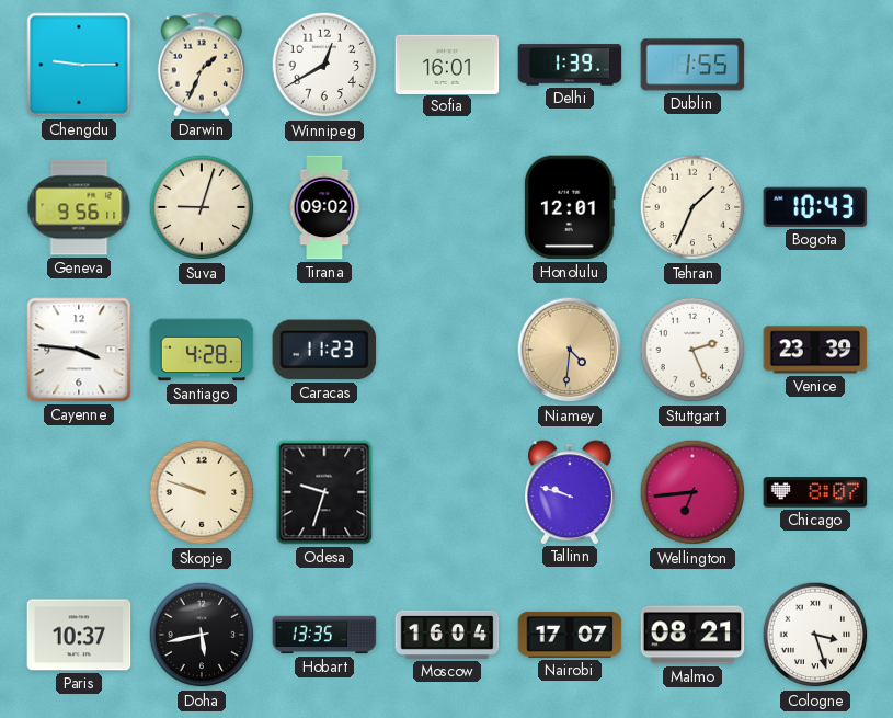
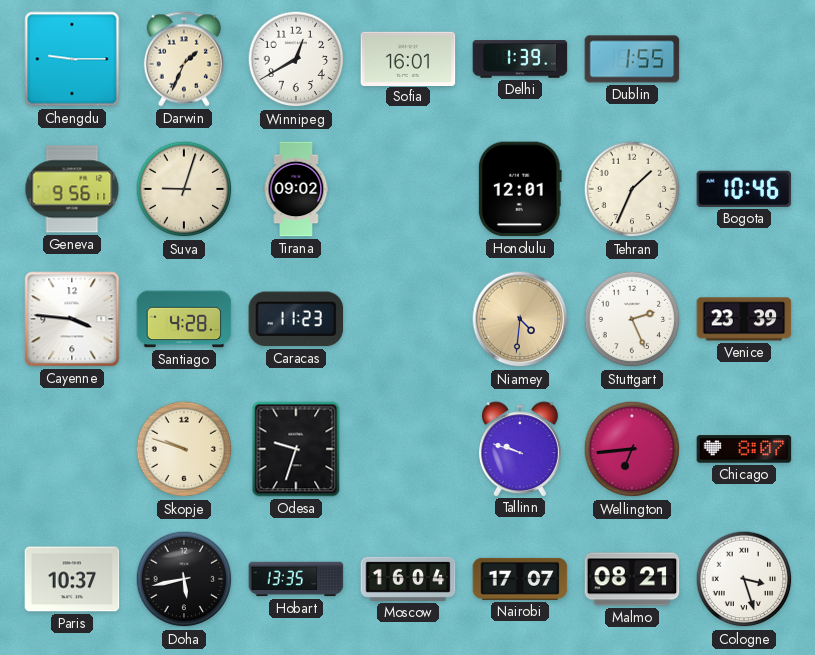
Bogota: 10:43 -> 10:46 (744, 189)
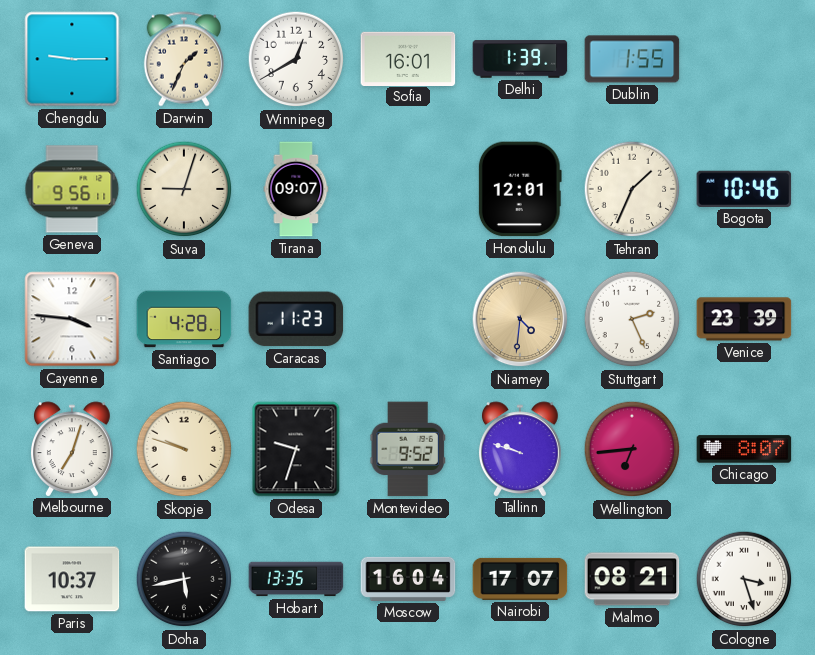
Tirana: 09:02 -> 09:07 (296, 189)
Melbourne: none -> 7:03 (72, 449)
Montevideo: none -> 9:52 (408, 449)
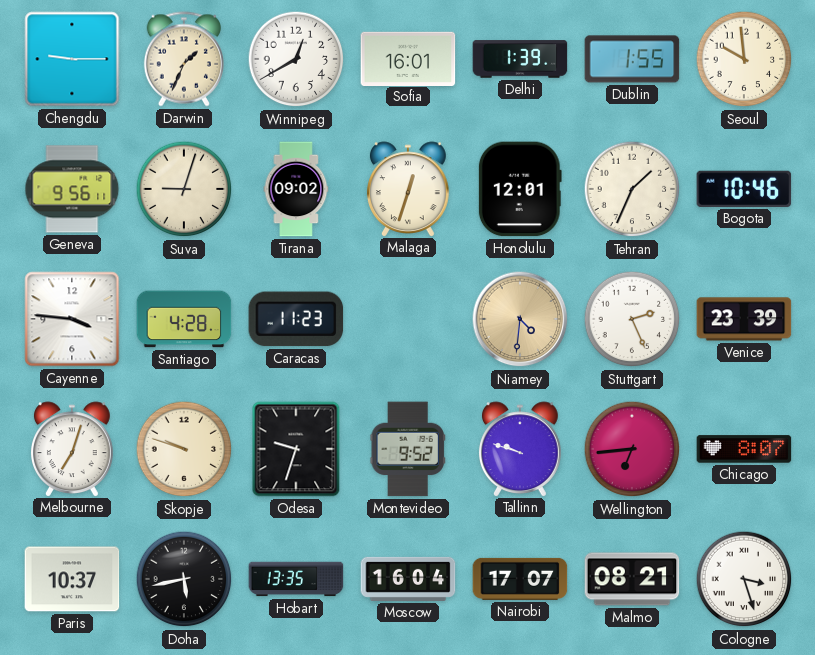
Seoul: none -> 9:59 (744, 59)
Tirana: 09:07 -> 09:02 (296, 189)
Malaga: none -> 12:33 (408, 189)
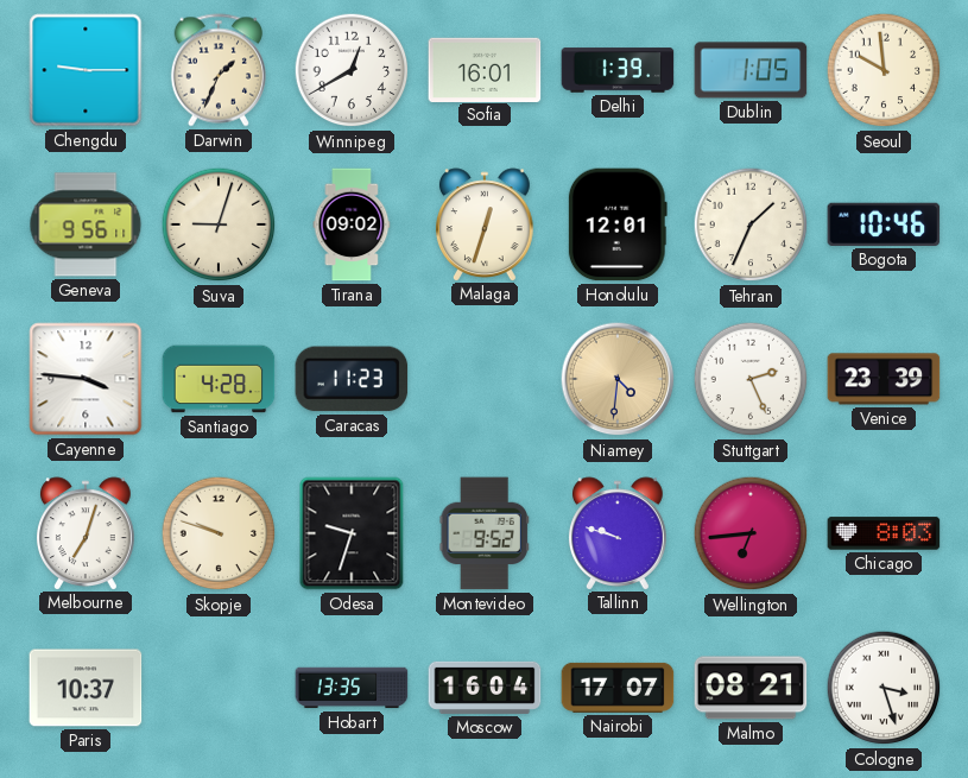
Dublin: 1:55 -> 1:05 (751, 70)
Chicago: 8:07 -> 8:03 (884, 533)
Doha: 5:43 -> none (184, 579)
